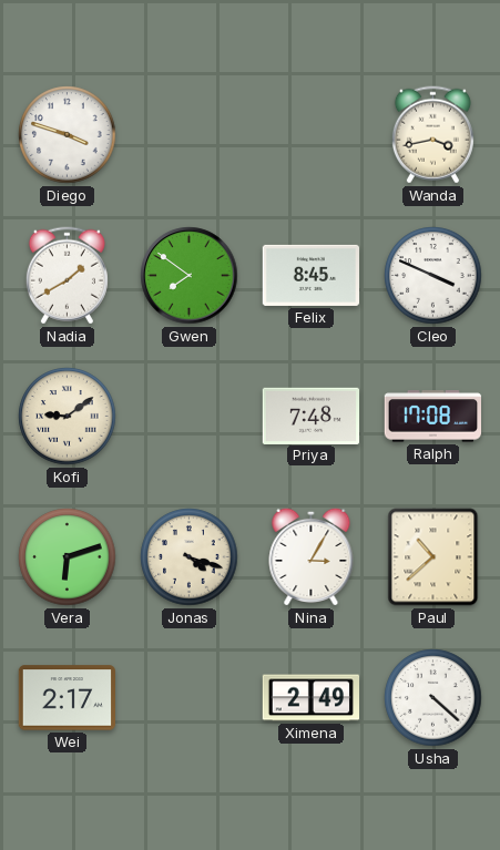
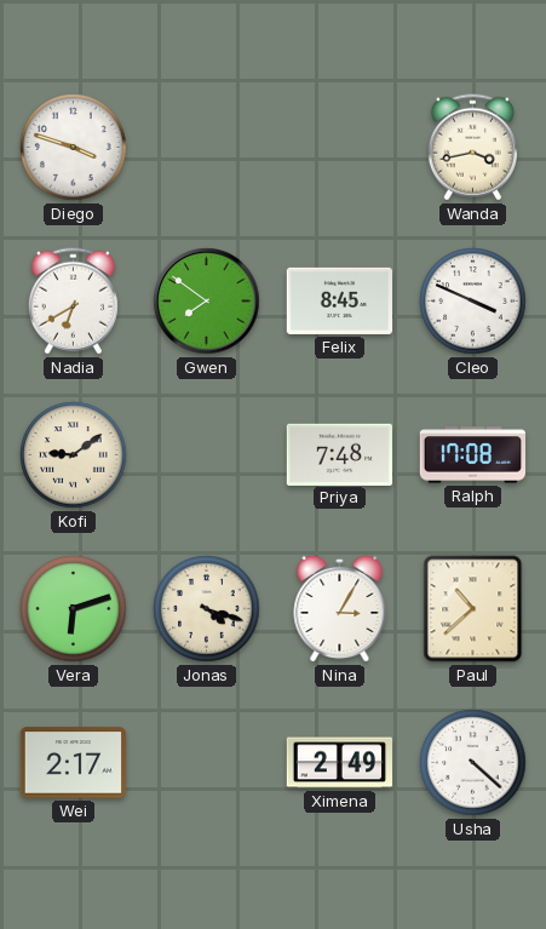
Nadia: 1:40 -> 6:40 (73, 302)
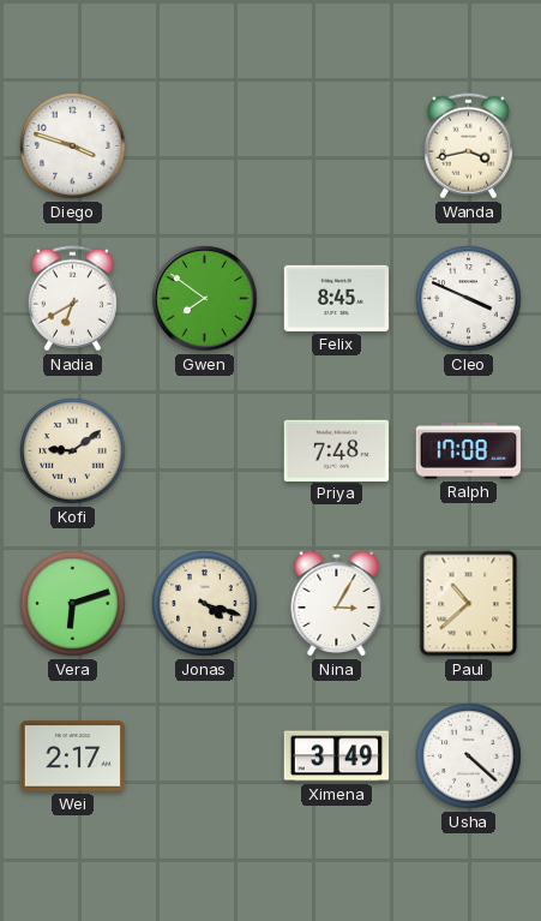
Ximena: 2:49 -> 3:49 (337, 756)
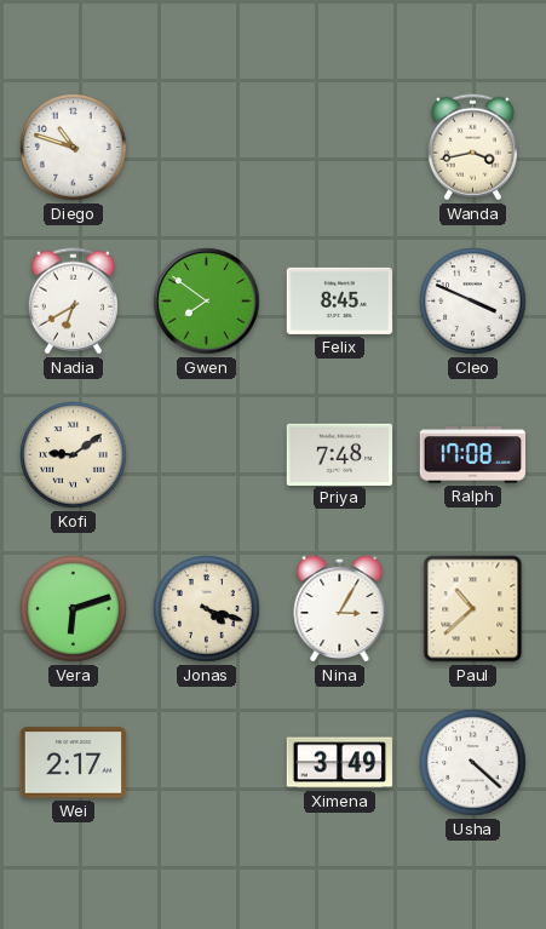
Diego: 3:48 -> 10:48 (74, 148)
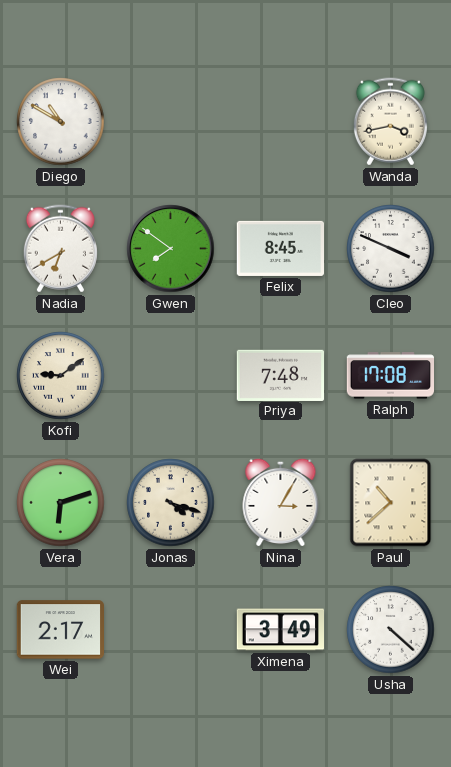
Diego: 10:48 -> 10:50 (61, 122)
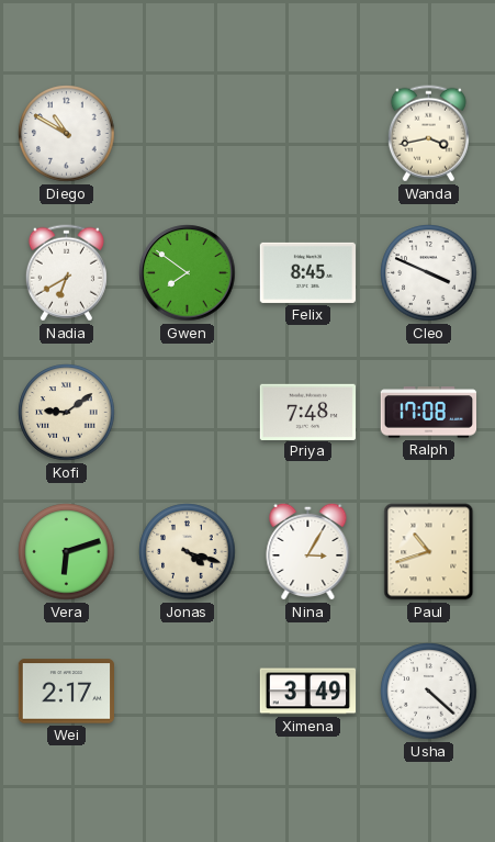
Paul: 10:38 -> 10:42 (429, 552)
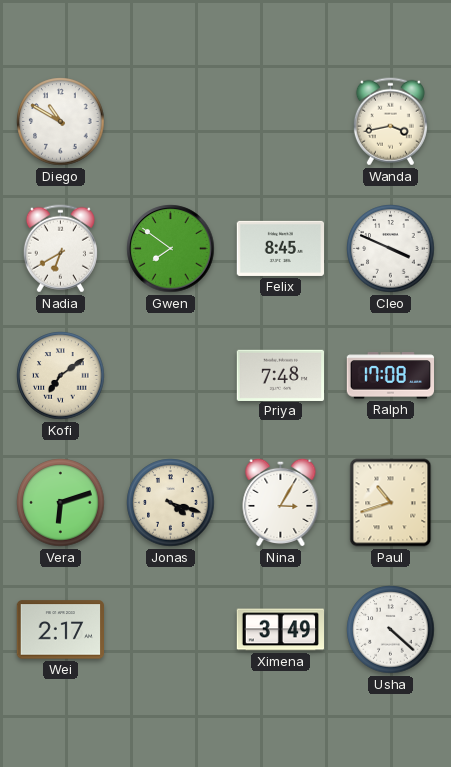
Kofi: 9:09 -> 7:09 (61, 376)
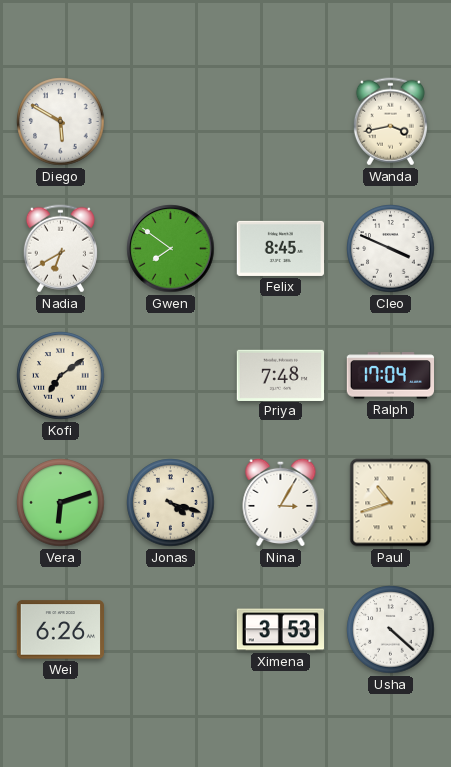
Diego: 10:50 -> 5:50 (61, 122)
Ralph: 17:08 -> 17:04 (391, 376)
Wei: 2:17 -> 6:26 (61, 630)
Ximena: 3:49 -> 3:53 (281, 630)
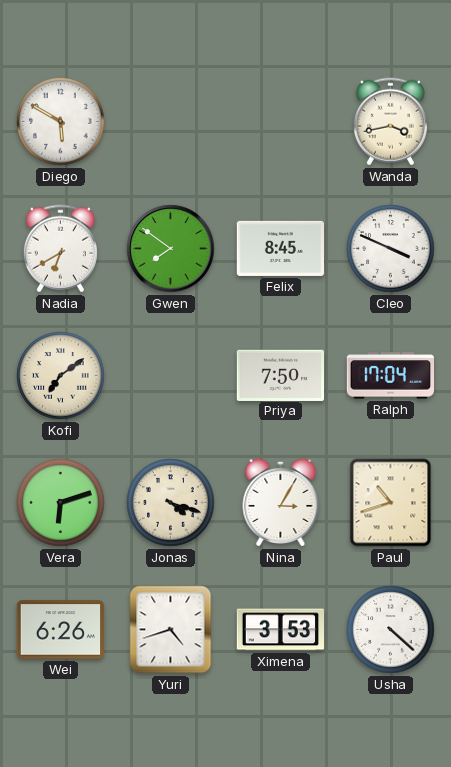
Priya: 7:48 -> 7:50 (280, 375)
Yuri: none -> 4:42 (171, 630)
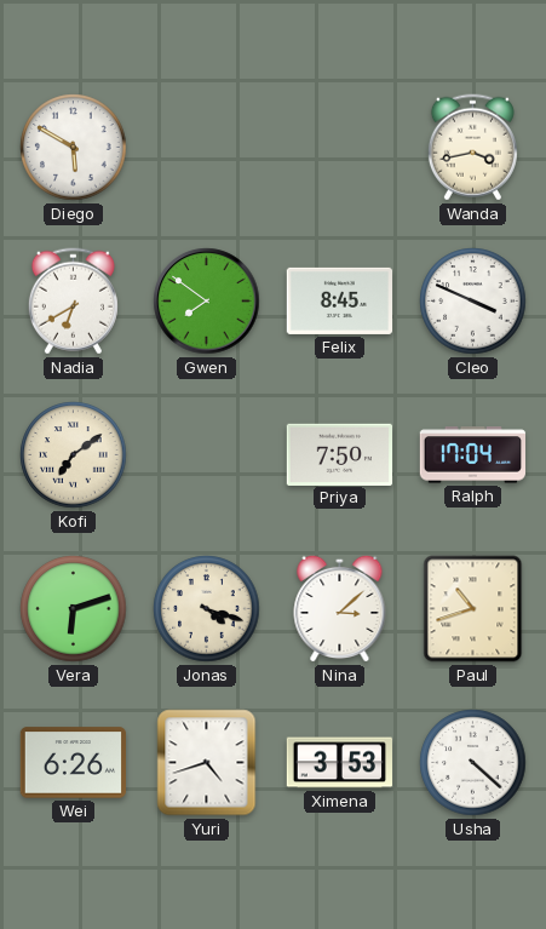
Nina: 3:05 -> 3:08 (340, 608)
